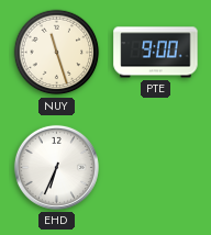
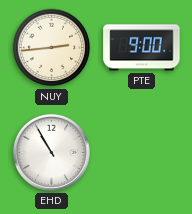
NUY: 11:27 -> 2:44 (52, 48)
EHD: 6:34 -> 10:55 (51, 152)
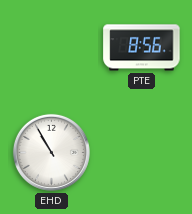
NUY: 2:44 -> none (52, 48)
PTE: 9:00 -> 8:56 (142, 48)
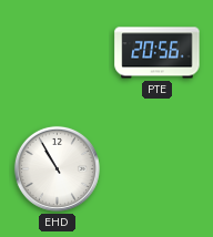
PTE: 8:56 -> 20:56 (158, 53)
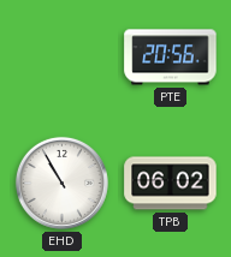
TPB: none -> 06:02 (171, 184)
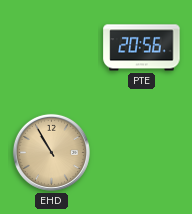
EHD dial: white -> champagne (51, 152)
TPB: 06:02 -> none (171, 184)
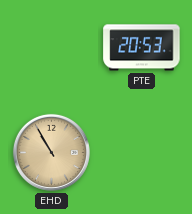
PTE: 20:56 -> 20:53 (142, 48)
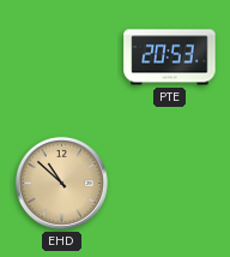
EHD: 10:55 -> 10:52 (61, 183)
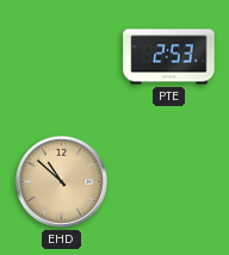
PTE: 20:53 -> 2:53 (169, 57)
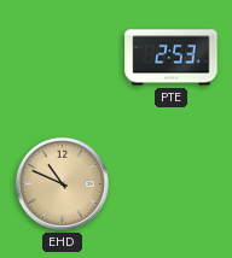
EHD: 10:52 -> 10:49 (62, 183)
